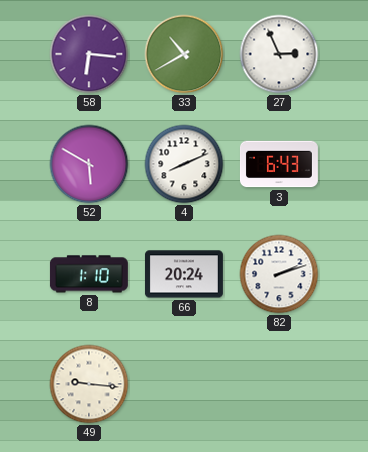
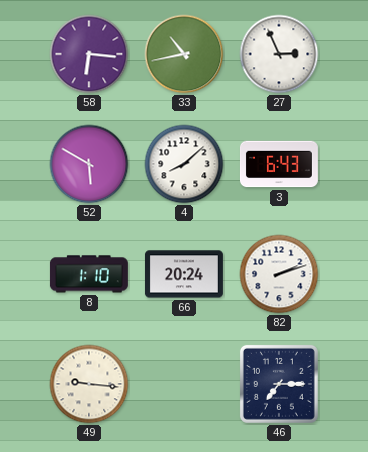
33: 10:40 -> 10:43 (184, 54)
4: 8:11 -> 8:08 (184, 164)
46: none -> 7:15 (279, 384)
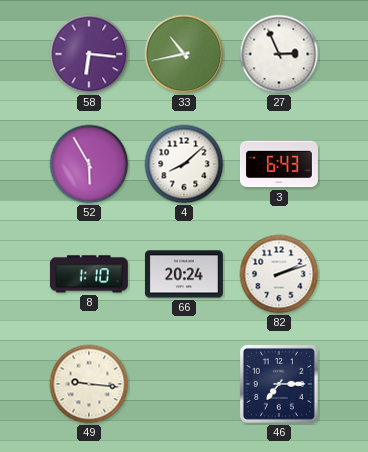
52: 5:50 -> 5:55 (89, 164)
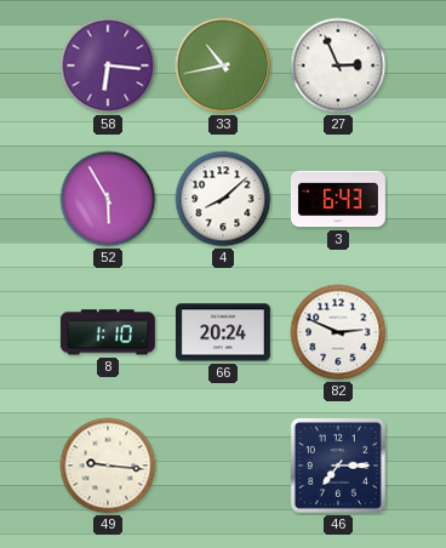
82: 2:12 -> 2:49 (338, 332)
